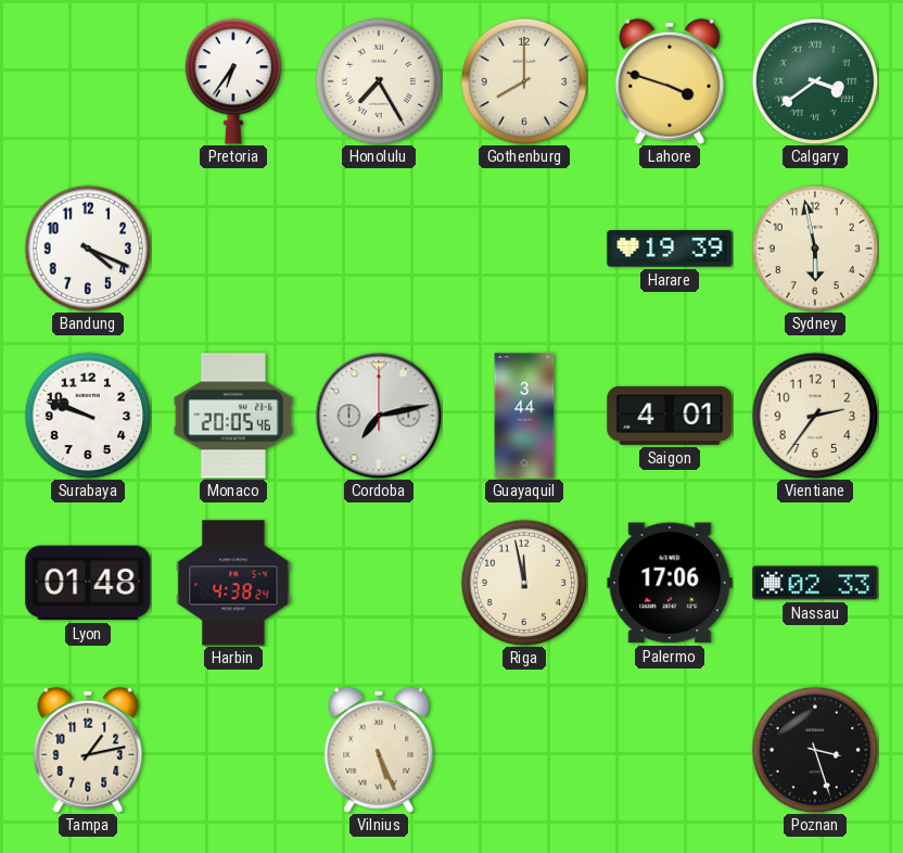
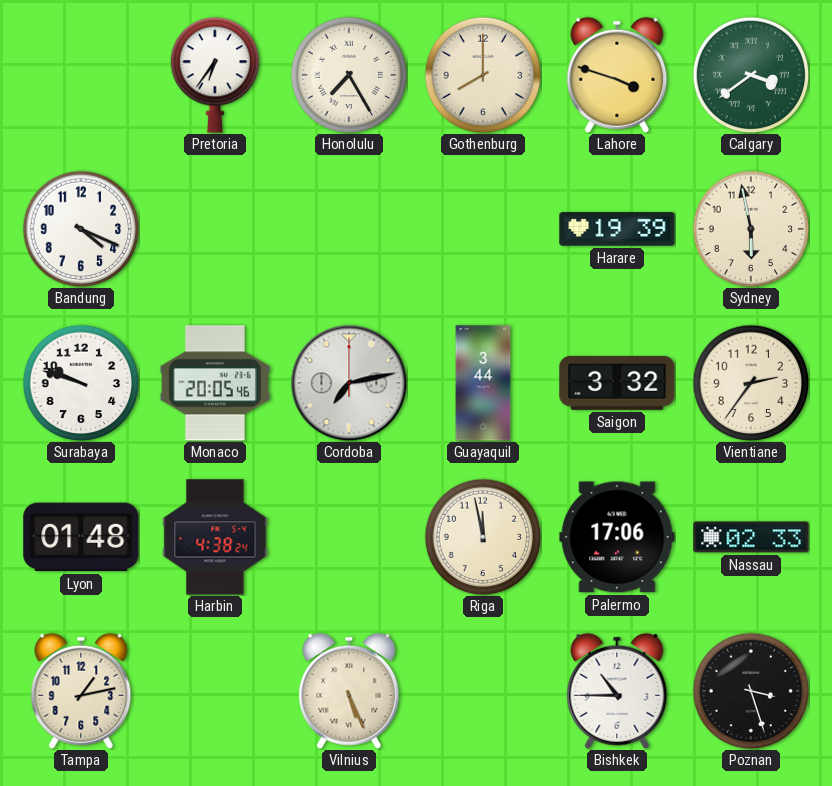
Saigon: 4:01 -> 3:32 (617, 383)
Bishkek: none -> 10:45 (617, 691)
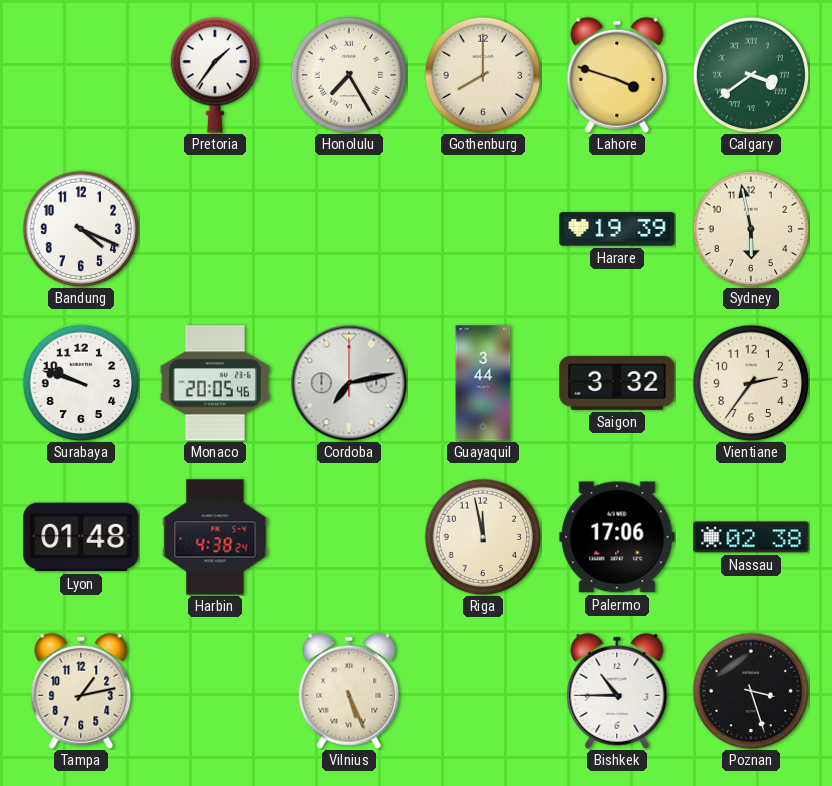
Pretoria: 6:36 -> 1:36 (215, 75)
Nassau: 02:33 -> 02:38 (751, 537)
